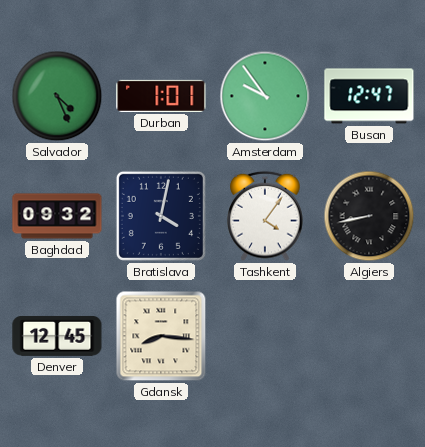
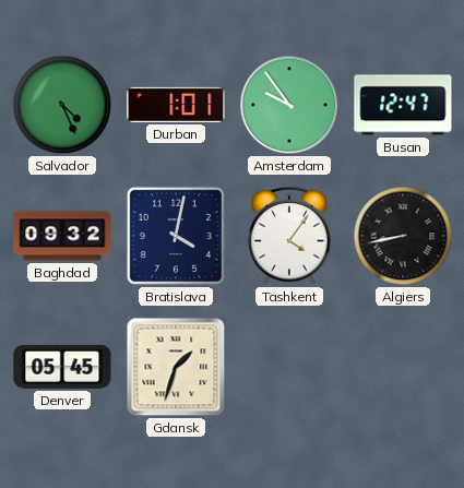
Denver: 12:45 -> 05:45 (62, 367)
Gdansk: 8:16 -> 1:33 (176, 367)
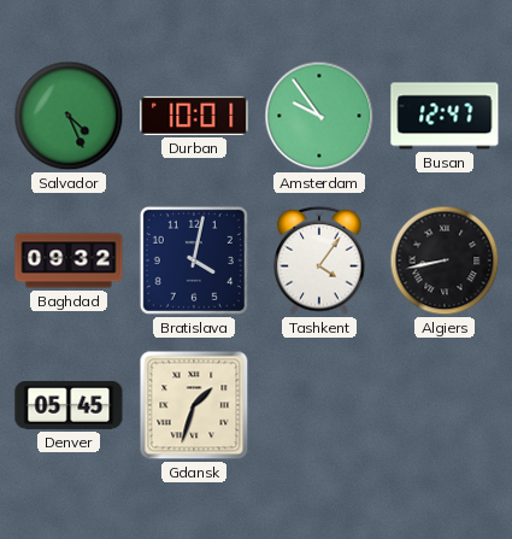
Durban: 1:01 -> 10:01 (194, 116)
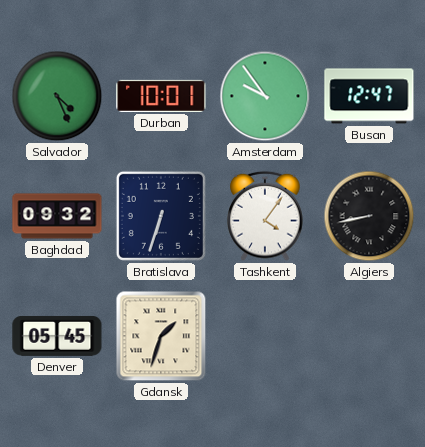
Bratislava: 4:02 -> 6:33 (161, 216)
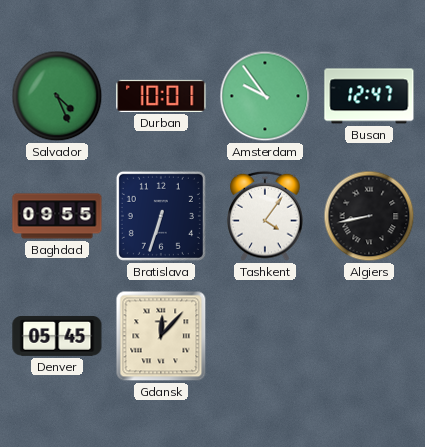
Baghdad: 09:32 -> 09:55 (57, 216)
Gdansk: 1:33 -> 12:07 (161, 336)
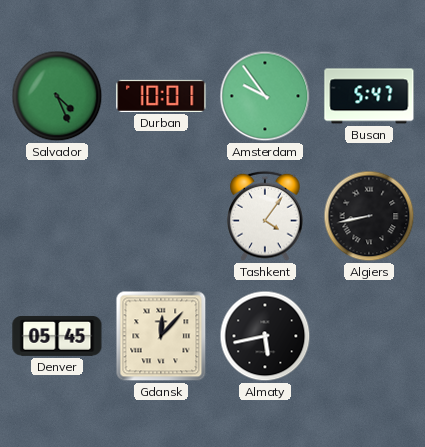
Busan: 12:47 -> 5:47 (369, 96)
Baghdad: 09:55 -> none (57, 216)
Bratislava: 6:33 -> none (161, 216)
Almaty: none -> 5:43 (265, 336)
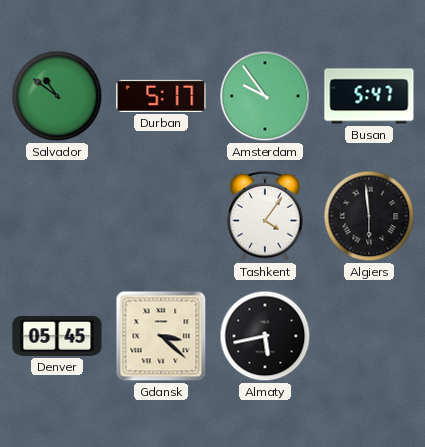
Salvador: 4:26 -> 10:51 (57, 96)
Durban: 10:01 -> 5:17 (161, 96)
Algiers: 8:43 -> 5:59 (369, 216)
Gdansk: 12:07 -> 3:22 (161, 336)
